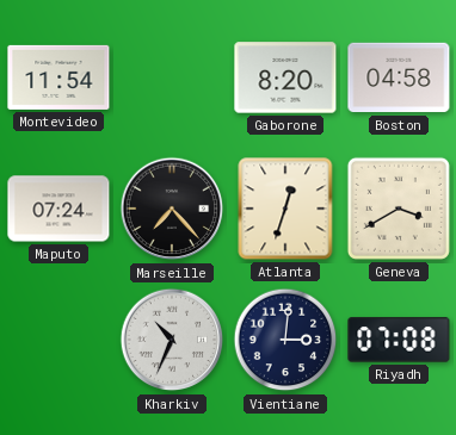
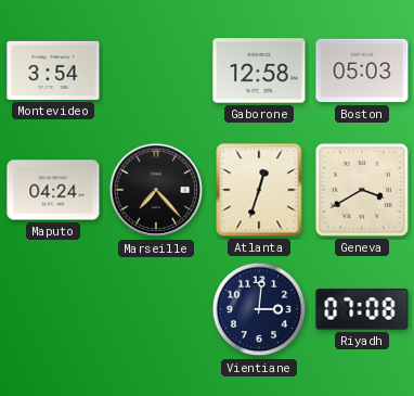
Montevideo: 11:54 -> 3:54 (53, 71)
Gaborone: 8:20 -> 12:58 (259, 71)
Boston: 04:58 -> 05:03 (362, 71)
Maputo: 07:24 -> 04:24 (53, 190)
Kharkiv: 10:34 -> none (172, 340)
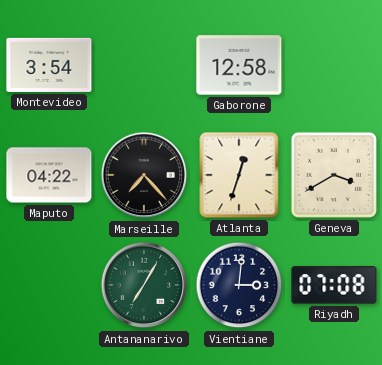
Boston: 05:03 -> none (362, 71)
Maputo: 04:24 -> 04:22 (49, 175)
Antananarivo: none -> 7:05 (144, 285)
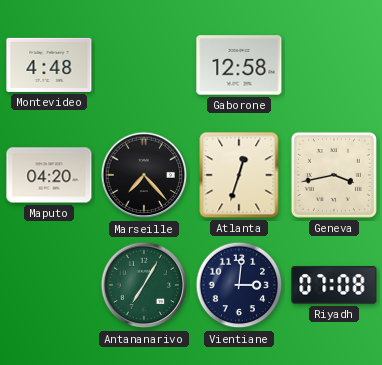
Montevideo: 3:54 -> 4:48 (49, 65)
Maputo: 04:22 -> 04:20 (49, 175)
Geneva: 3:40 -> 3:43 (334, 175)
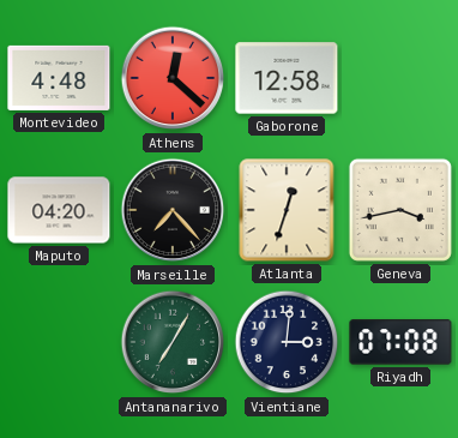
Athens: none -> 12:22 (173, 78)
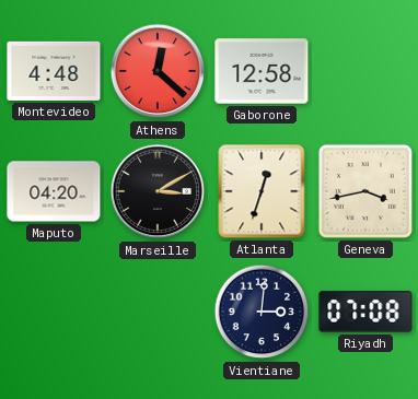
Marseille: 7:23 -> 3:10 (158, 191)
Antananarivo: 7:05 -> none (173, 342)
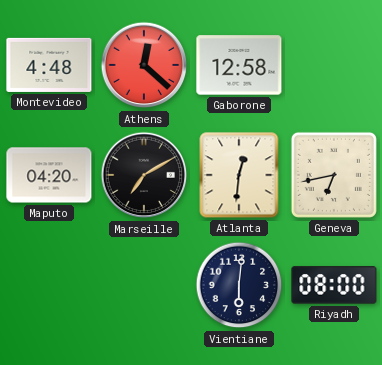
Marseille: 3:10 -> 7:10 (144, 175)
Atlanta: 12:33 -> 12:31 (239, 175)
Geneva: 3:43 -> 6:43 (334, 175)
Vientiane: 3:01 -> 6:01 (239, 285)
Riyadh: 07:08 -> 08:00 (334, 285)
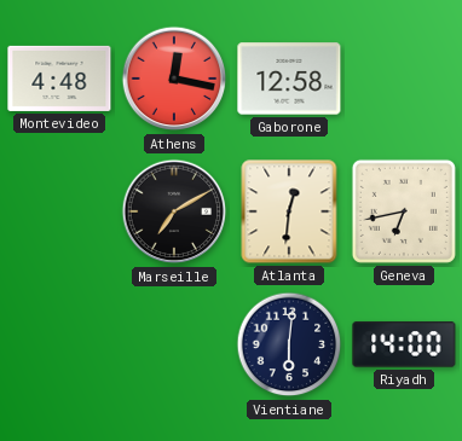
Athens: 12:22 -> 12:17 (174, 79)
Maputo: 04:20 -> none (49, 175)
Riyadh: 08:00 -> 14:00 (404, 344)
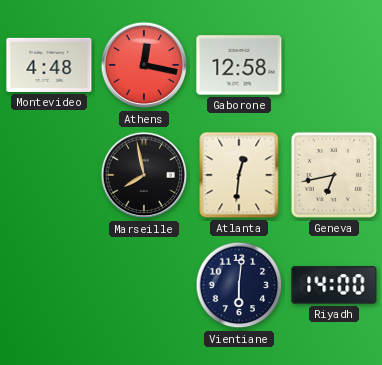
Marseille: 7:10 -> 7:58 (144, 175)
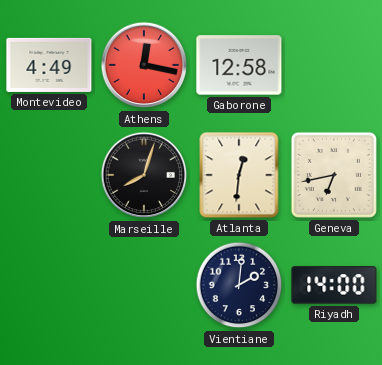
Montevideo: 4:48 -> 4:49 (49, 65)
Marseille: 7:58 -> 8:03 (144, 175)
Vientiane: 6:01 -> 2:01 (239, 285)
